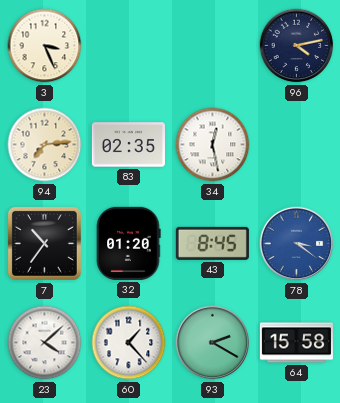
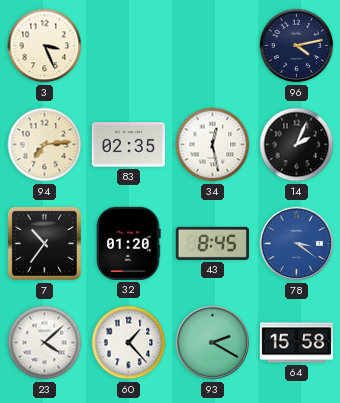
14: none -> 2:04 (297, 145)
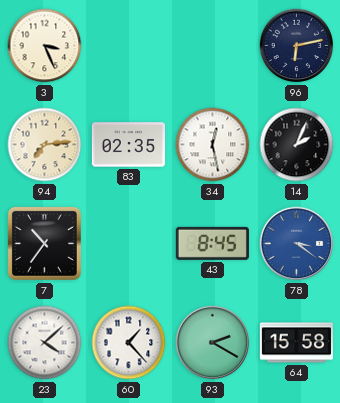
96: 4:13 -> 6:13 (297, 46)
32: 01:20 -> none (129, 243)
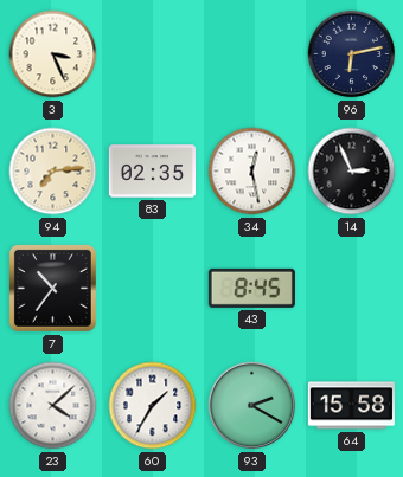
14: 2:04 -> 2:56 (352, 172)
78: 3:21 -> none (297, 244)
60: 1:23 -> 1:35 (153, 406)
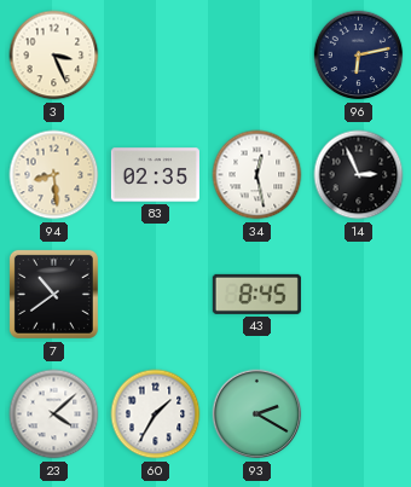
94: 7:14 -> 8:29 (54, 175)
7: 10:36 -> 10:39 (53, 294)
64: 15:58 -> none (351, 406)
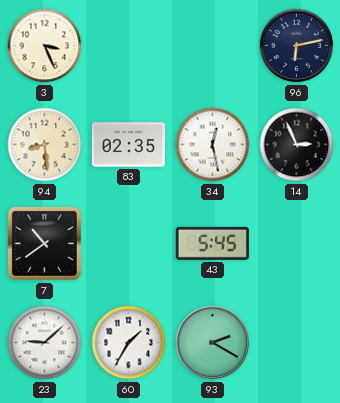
43: 8:45 -> 5:45 (212, 243)
23: 4:08 -> 9:08 (45, 343)
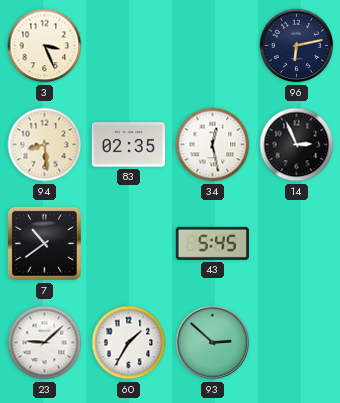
93: 2:20 -> 2:52 (213, 343)
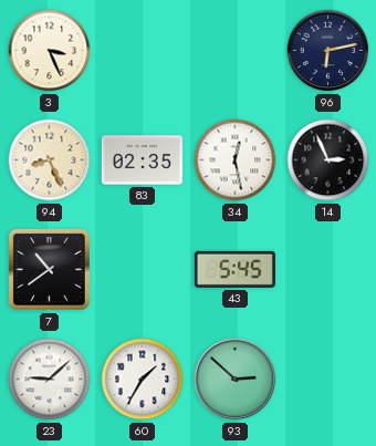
94: 8:29 -> 8:26 (50, 160)
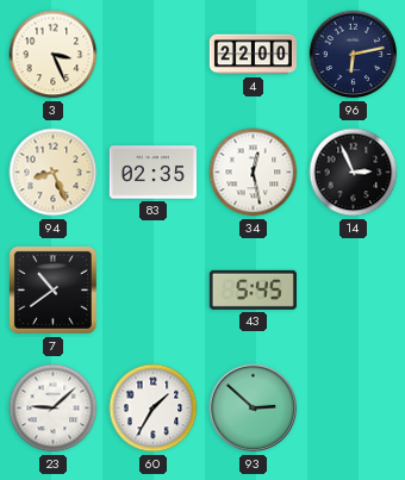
4: none -> 22:00 (253, 55)
